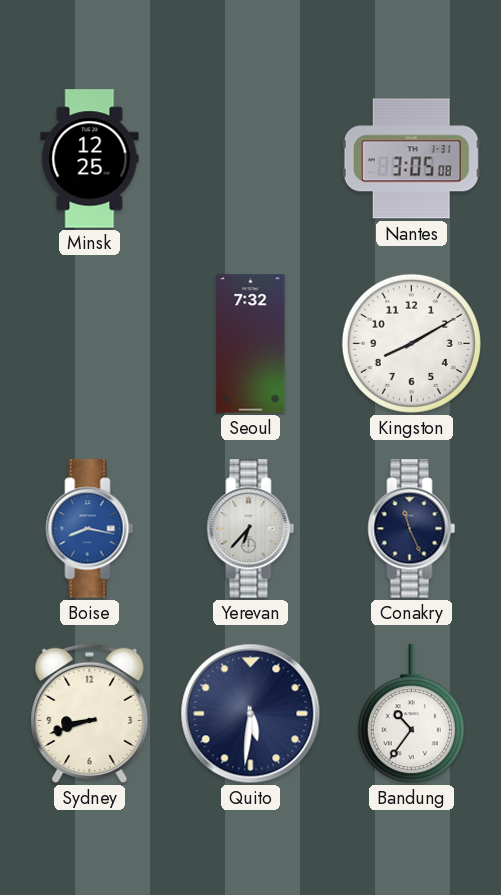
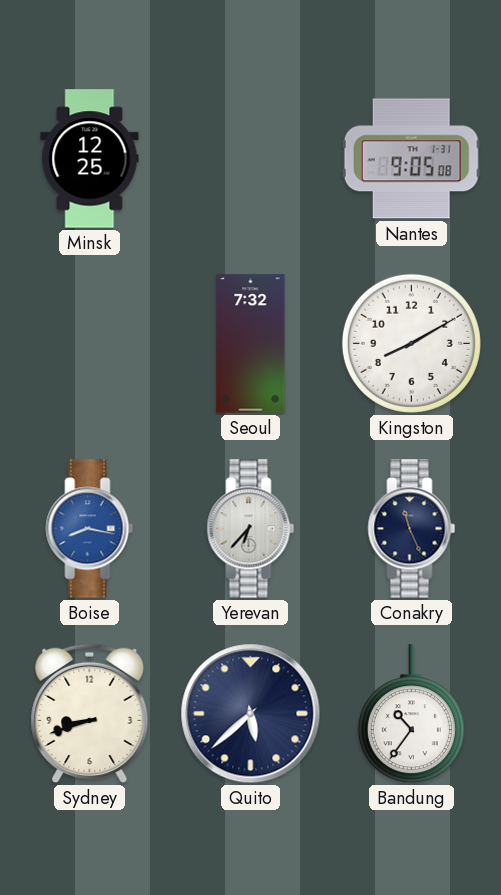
Nantes: 3:05 -> 9:05 (411, 159)
Quito: 5:31 -> 5:38 (251, 714)
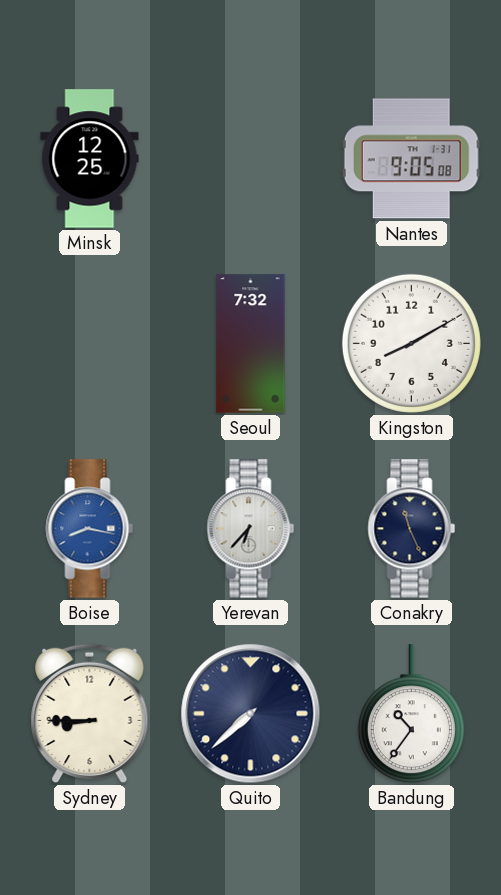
Sydney: 8:42 -> 8:45 (90, 714)
Quito: 5:38 -> 7:38 (251, 714)
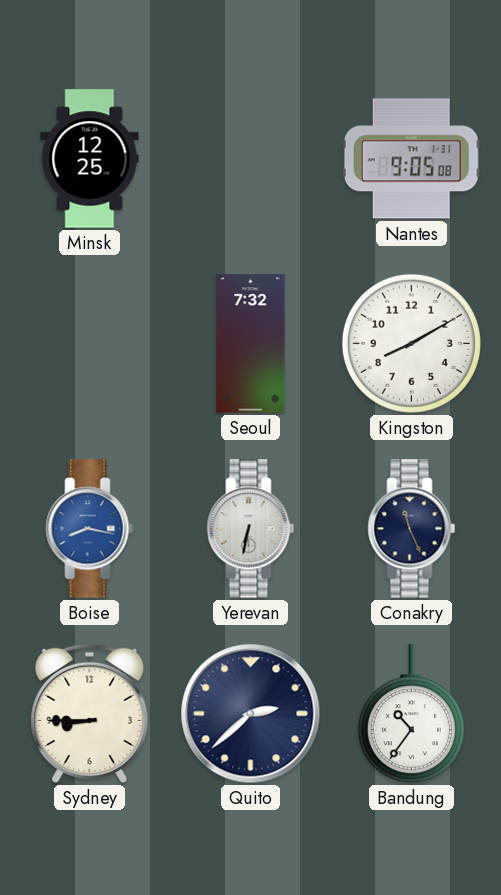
Yerevan: 6:37 -> 6:32 (251, 529)
Quito: 7:38 -> 2:38 (251, 714)
